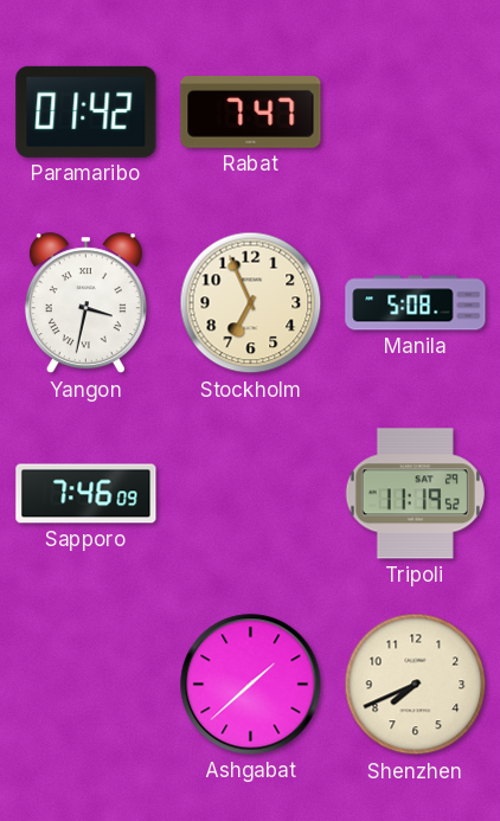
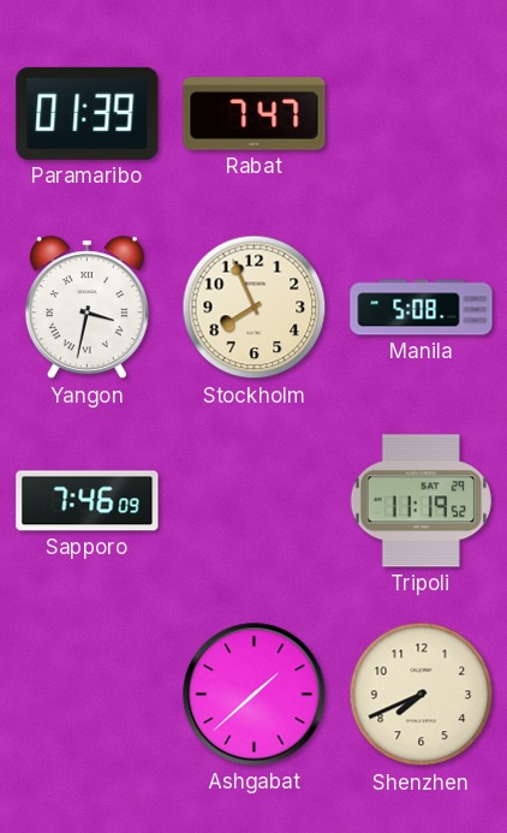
Paramaribo: 01:42 -> 01:39 (88, 113)
Stockholm: 6:56 -> 7:56 (255, 308)
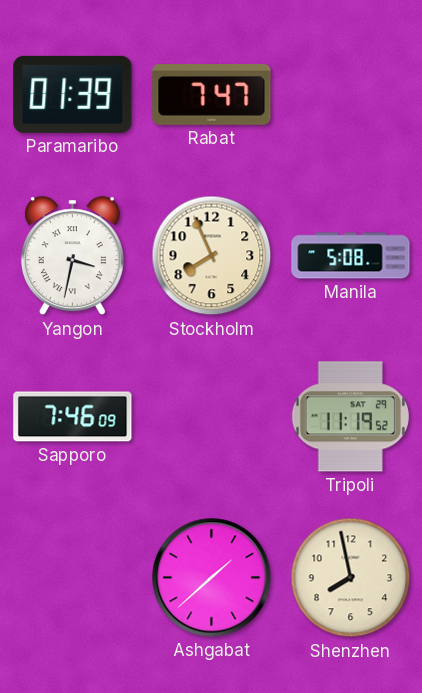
Shenzhen: 7:41 -> 7:58 (351, 578)
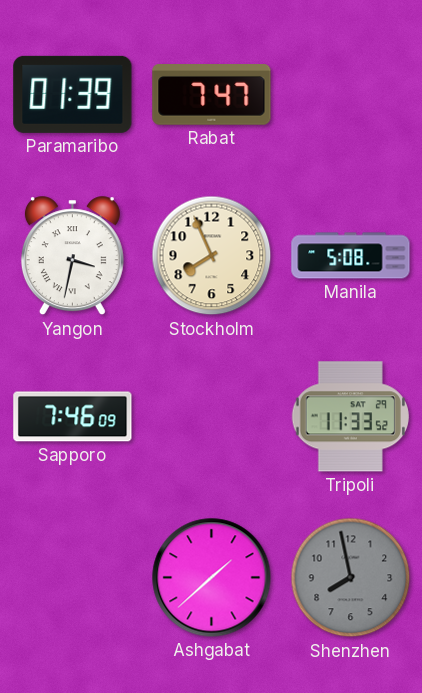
Tripoli: 11:19 -> 11:33 (350, 417)
Shenzhen dial: cream -> grey (351, 578)
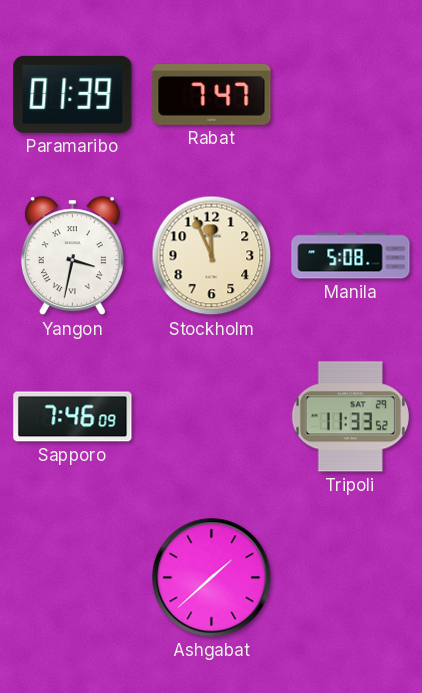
Stockholm: 7:56 -> 11:56 (212, 256)
Shenzhen: 7:58 -> none (351, 578)
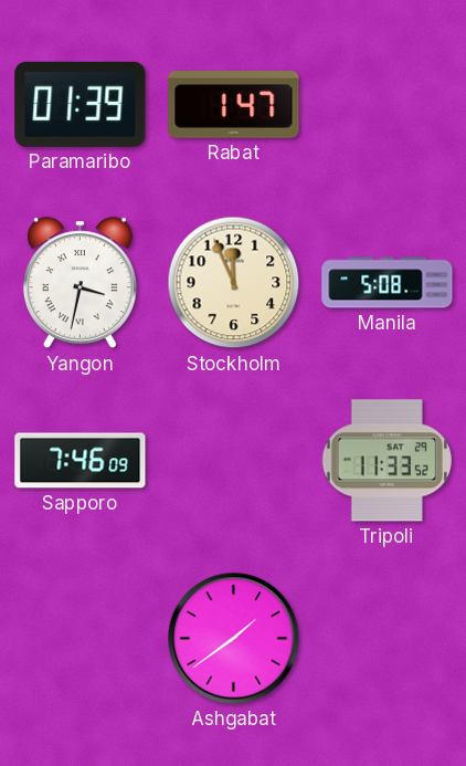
Rabat: 7:47 -> 1:47 (234, 105)
Ashgabat: 1:38 -> 1:39 (234, 639)
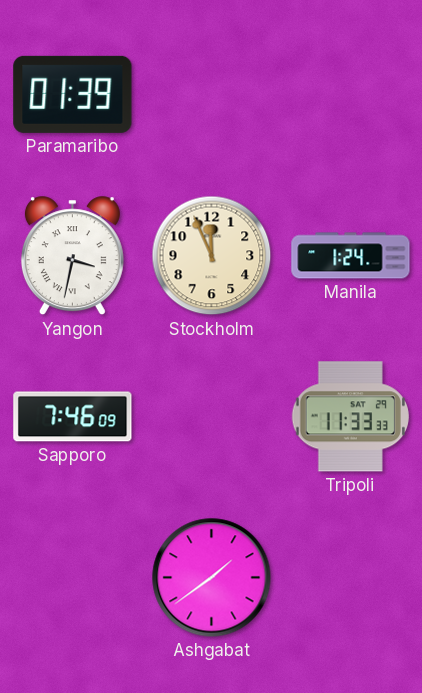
Rabat: 1:47 -> none (234, 105)
Manila: 5:08 -> 1:24 (351, 256)
Tripoli: 11:33:52 -> 11:33:33 (350, 417)
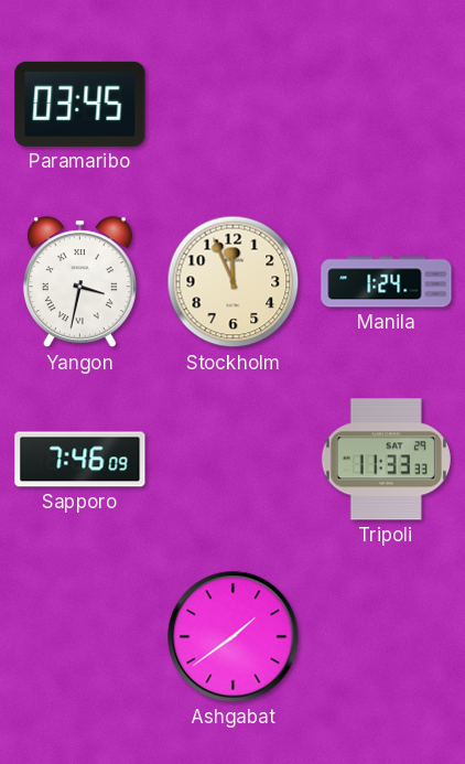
Paramaribo: 01:39 -> 03:45 (80, 104)
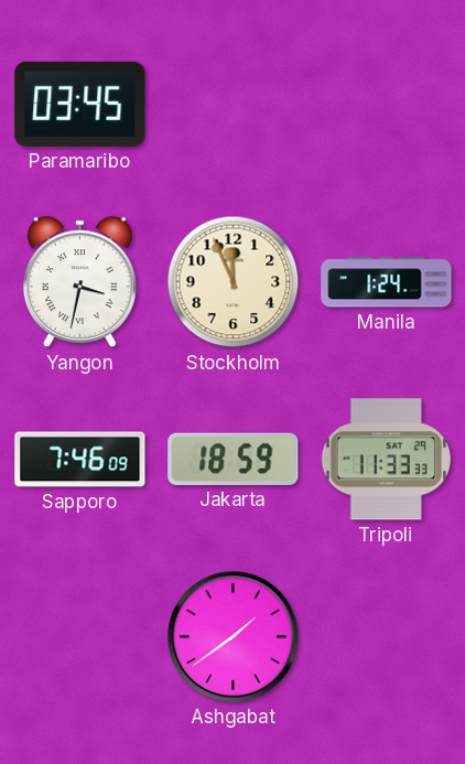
Jakarta: none -> 18:59 (234, 459)
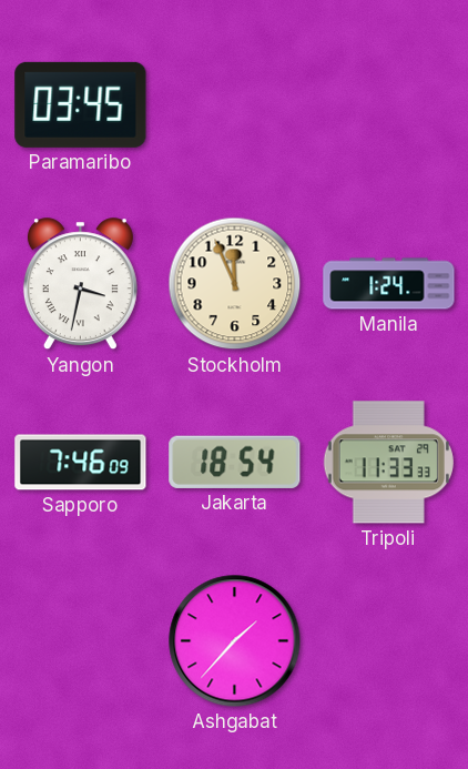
Jakarta: 18:59 -> 18:54 (235, 462)
Ashgabat: 1:39 -> 1:37 (235, 641)
